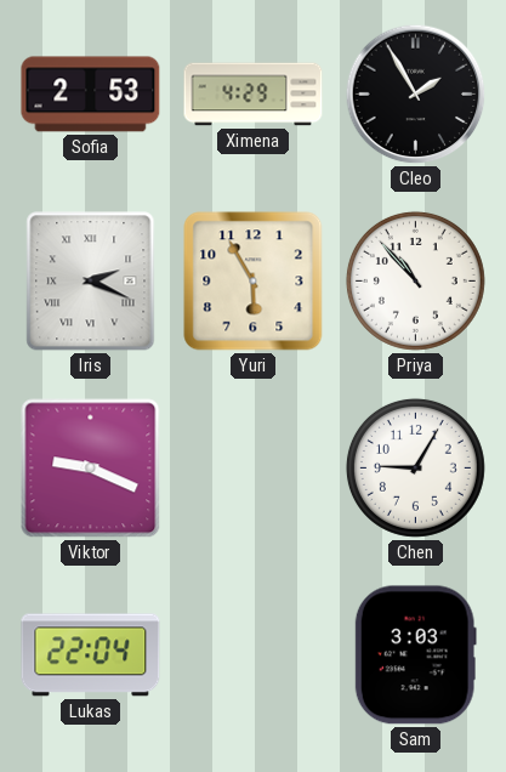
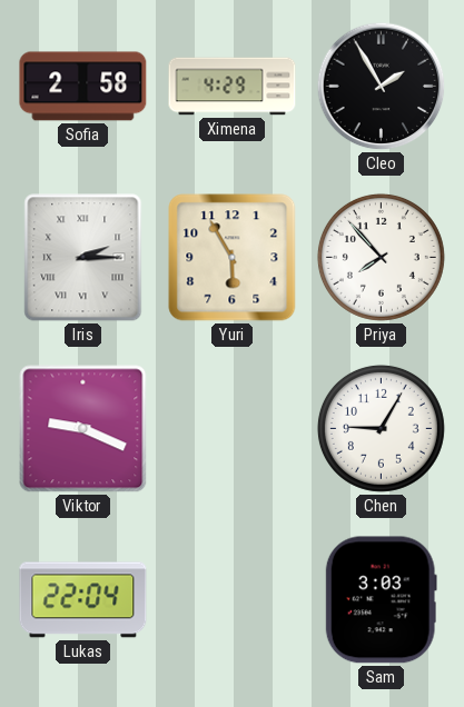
Sofia: 2:53 -> 2:58 (83, 87)
Iris: 2:19 -> 2:15 (83, 258)
Priya: 10:53 -> 7:53 (381, 257)
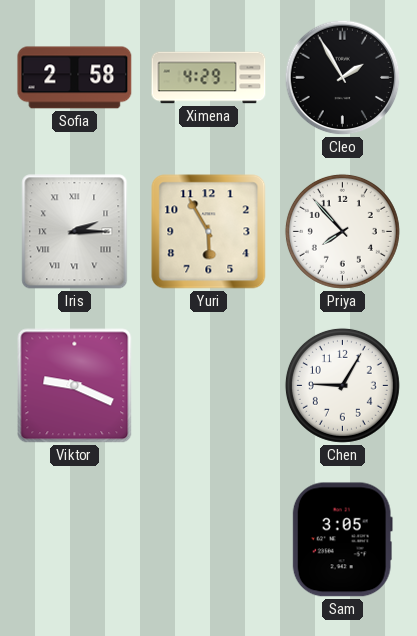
Lukas: 22:04 -> none (83, 600)
Sam: 3:03 -> 3:05 (342, 540)
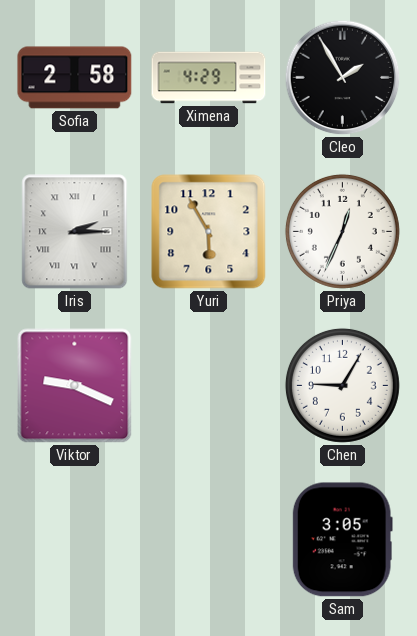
Priya: 7:53 -> 12:34 (342, 231)
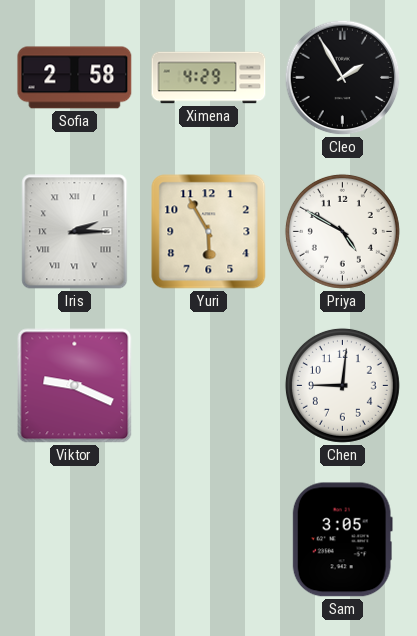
Priya: 12:34 -> 4:50 (342, 231)
Chen: 9:05 -> 9:01 (342, 385)
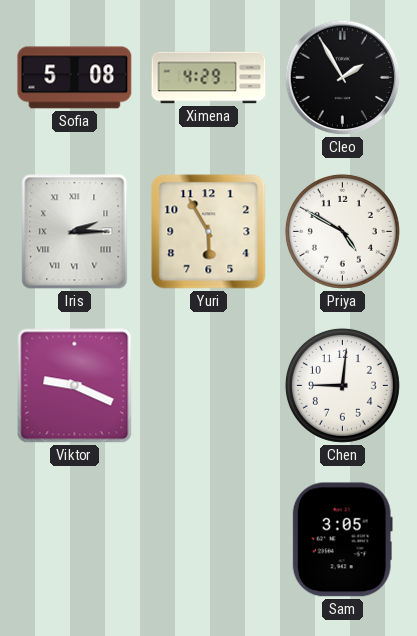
Sofia: 2:58 -> 5:08 (75, 78)
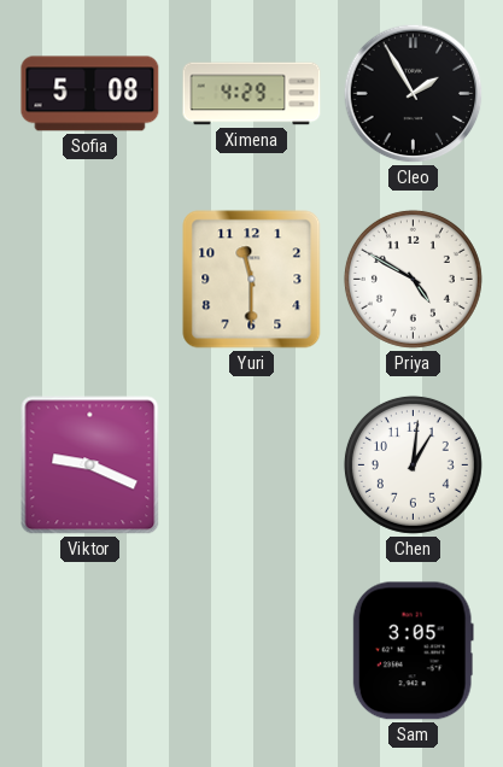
Iris: 2:15 -> none (75, 232)
Yuri: 5:55 -> 11:30 (252, 280)
Chen: 9:01 -> 1:01 (413, 464)
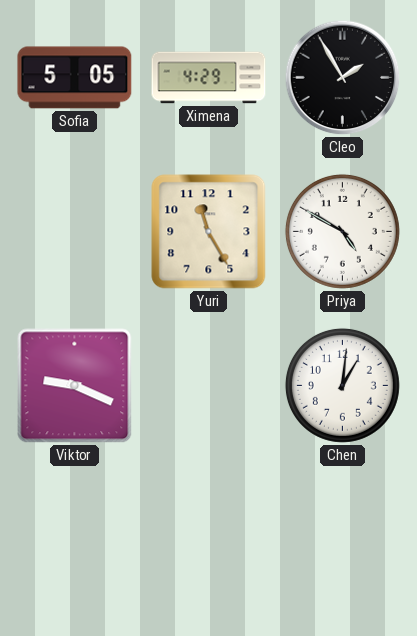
Sofia: 5:08 -> 5:05 (75, 78)
Yuri: 11:30 -> 11:25 (209, 232)
Sam: 3:05 -> none (413, 651)
